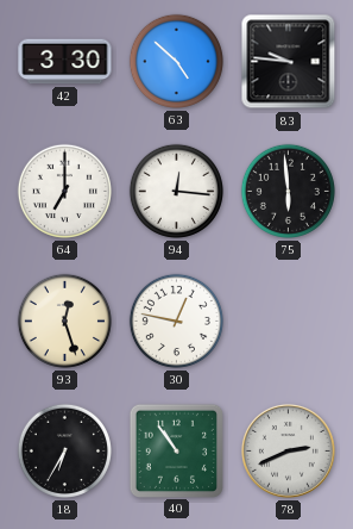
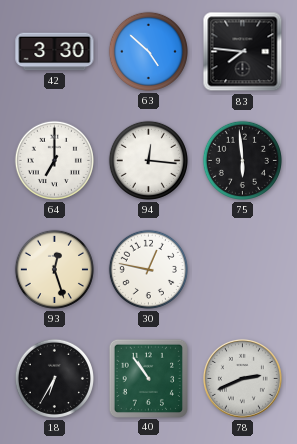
83: 9:46 -> 7:46 (243, 52)
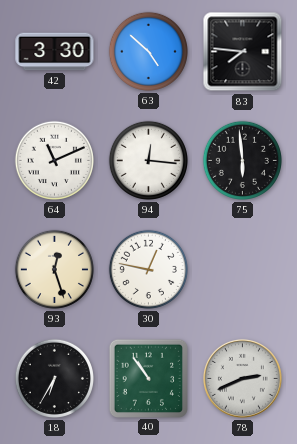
64: 7:00 -> 11:11 (54, 160)
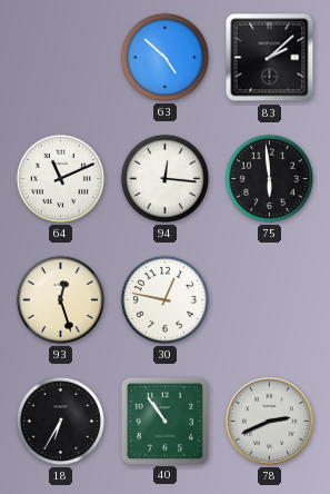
42: 3:30 -> none (55, 52)
83: 7:46 -> 2:08 (270, 58)
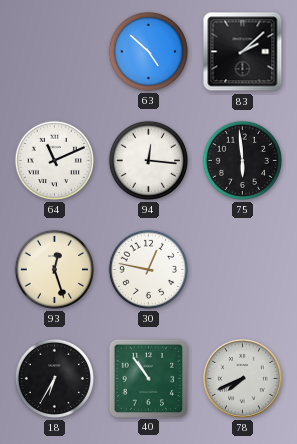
78: 2:41 -> 7:41 (242, 378)
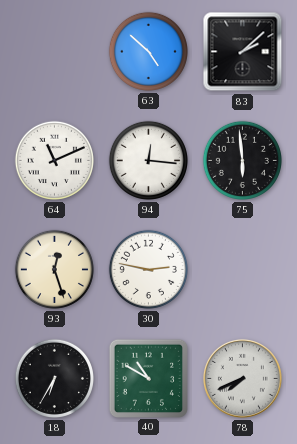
30: 12:47 -> 2:47 (148, 269)
40: 10:54 -> 10:50 (148, 378)
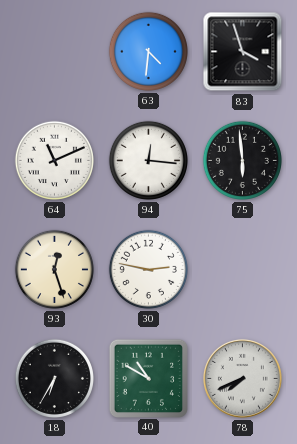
63: 4:52 -> 4:31 (148, 51)
83: 2:08 -> 3:57 (243, 52)
